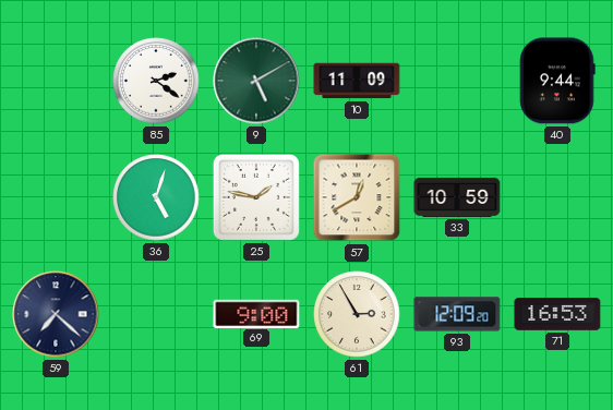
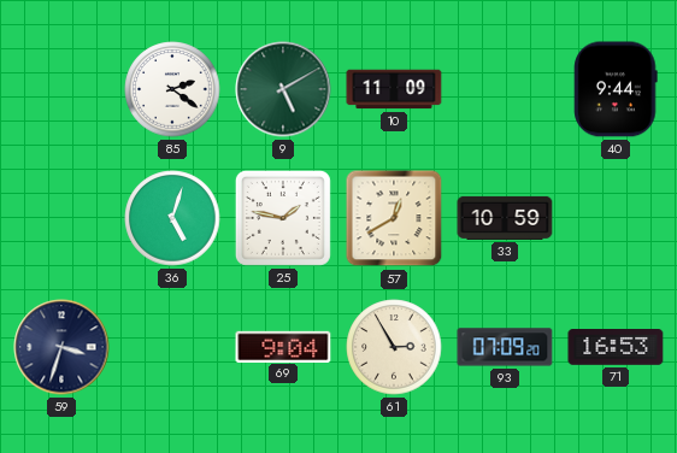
59: 7:22 -> 3:33 (61, 347)
69: 9:00 -> 9:04 (283, 346)
93: 12:09 -> 07:09 (505, 347)
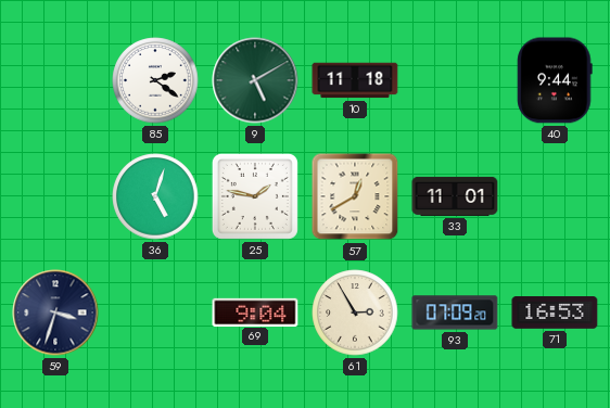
10: 11:09 -> 11:18 (355, 80)
33: 10:59 -> 11:01 (455, 196)
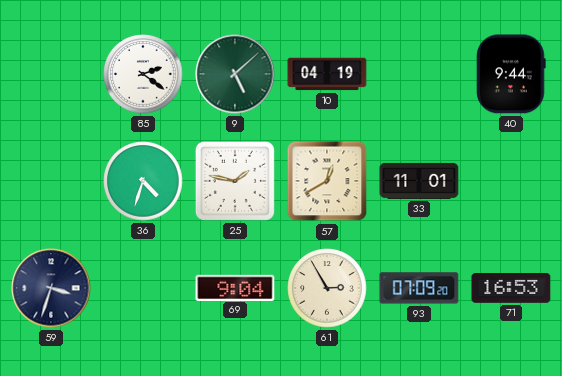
9: 5:10 -> 5:08 (235, 74)
10: 11:18 -> 04:19 (327, 74)
36: 5:03 -> 4:33 (143, 181)
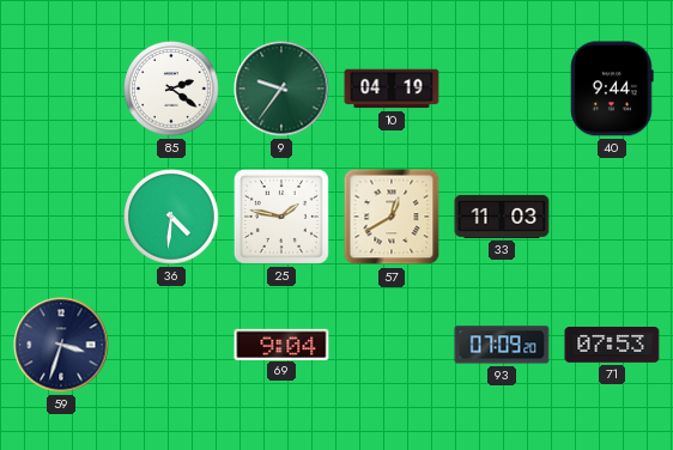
9: 5:08 -> 9:36 (281, 89)
36: 4:33 -> 4:31 (171, 217)
33: 11:01 -> 11:03 (502, 217)
61: 2:55 -> none (327, 288)
71: 16:53 -> 07:53 (612, 346)
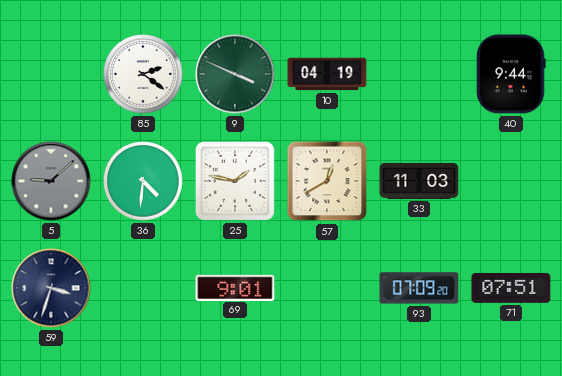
9: 9:36 -> 3:49 (235, 74)
5: none -> 9:08 (51, 181)
69: 9:04 -> 9:01 (235, 287)
71: 07:53 -> 07:51 (511, 289)
